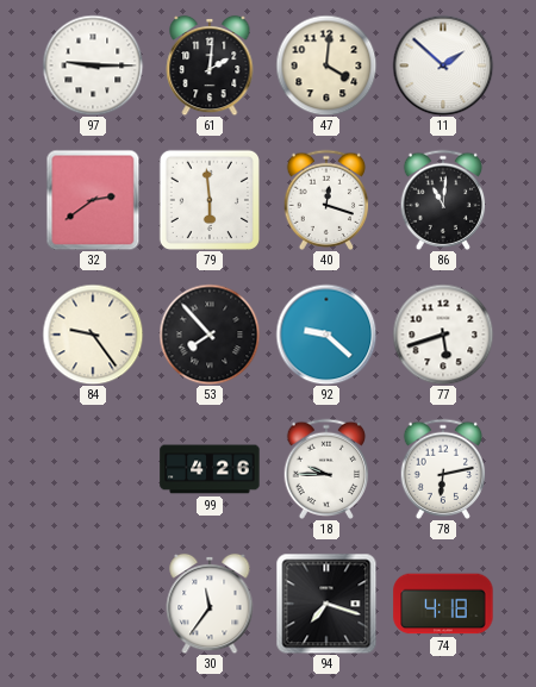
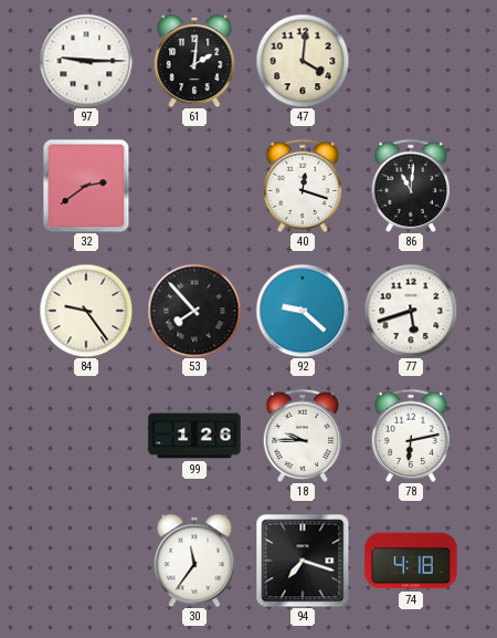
11: 1:52 -> none (443, 65)
79: 5:59 -> none (210, 200)
99: 4:26 -> 1:26 (194, 436)
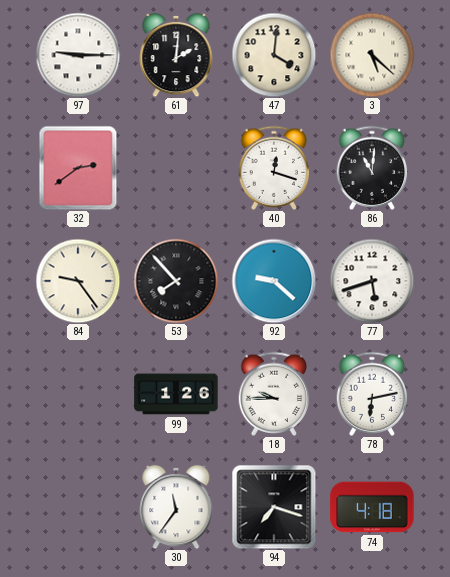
3: none -> 5:22 (372, 55)
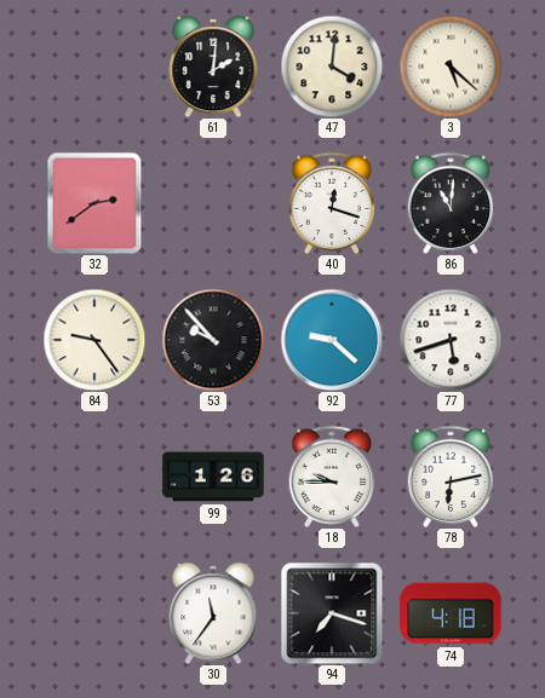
97: 9:15 -> none (78, 55)
53: 7:53 -> 9:53 (213, 340)
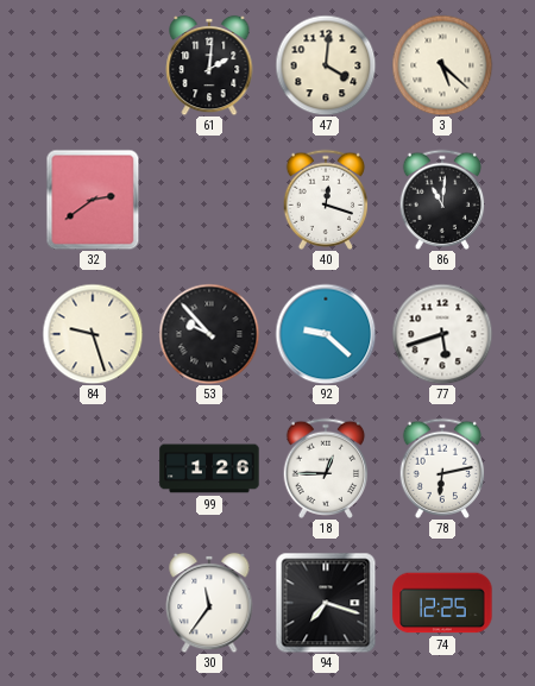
84: 9:24 -> 9:27 (93, 334)
18: 9:45 -> 12:45 (326, 468)
74: 4:18 -> 12:25 (442, 603)
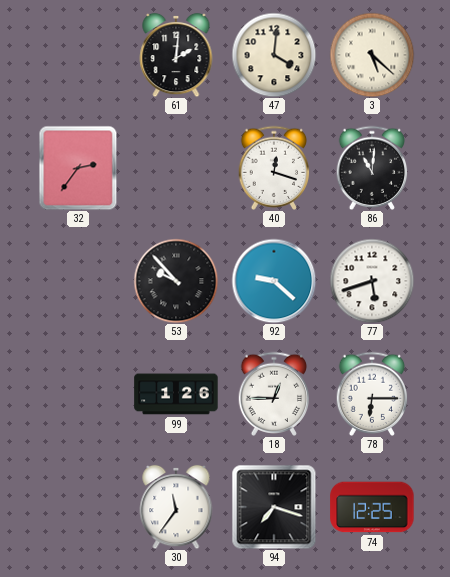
32: 2:39 -> 2:36 (78, 168)
84: 9:27 -> none (93, 334)
78: 6:13 -> 6:15 (372, 394)
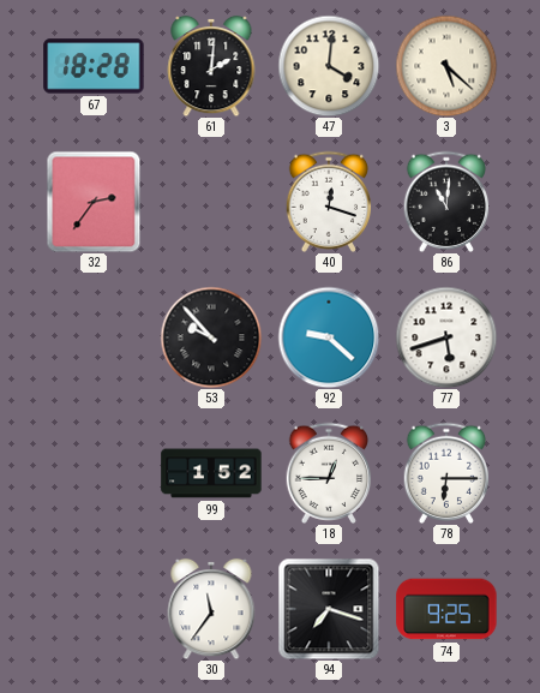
67: none -> 18:28 (94, 66)
99: 1:26 -> 1:52 (211, 473)
74: 12:25 -> 9:25 (446, 609)
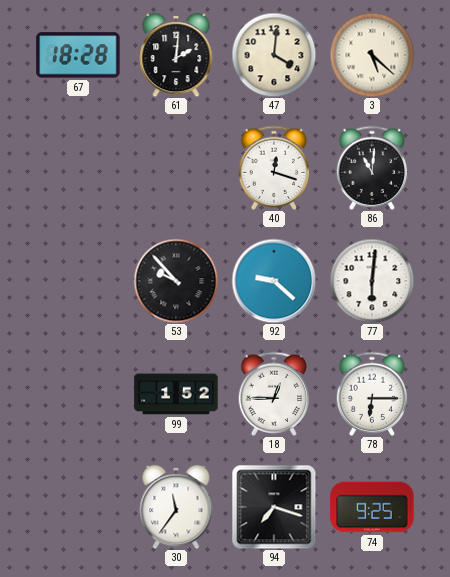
32: 2:36 -> none (94, 202)
77: 5:42 -> 6:01 (372, 281)
